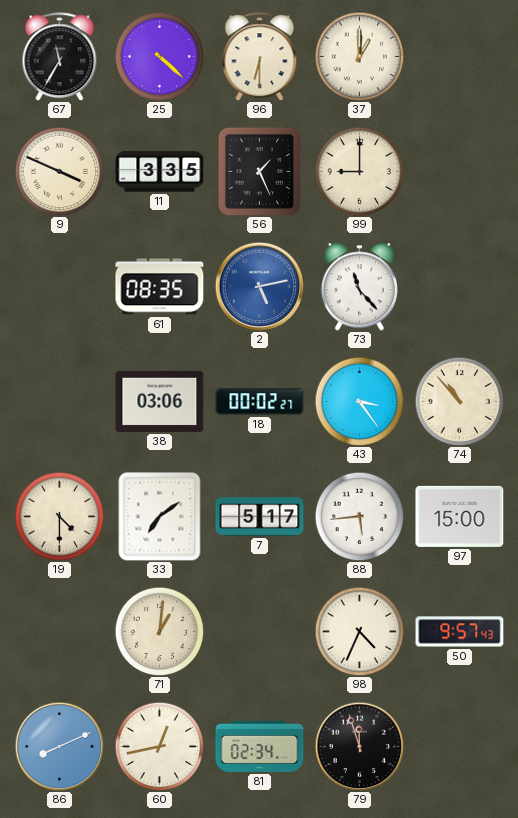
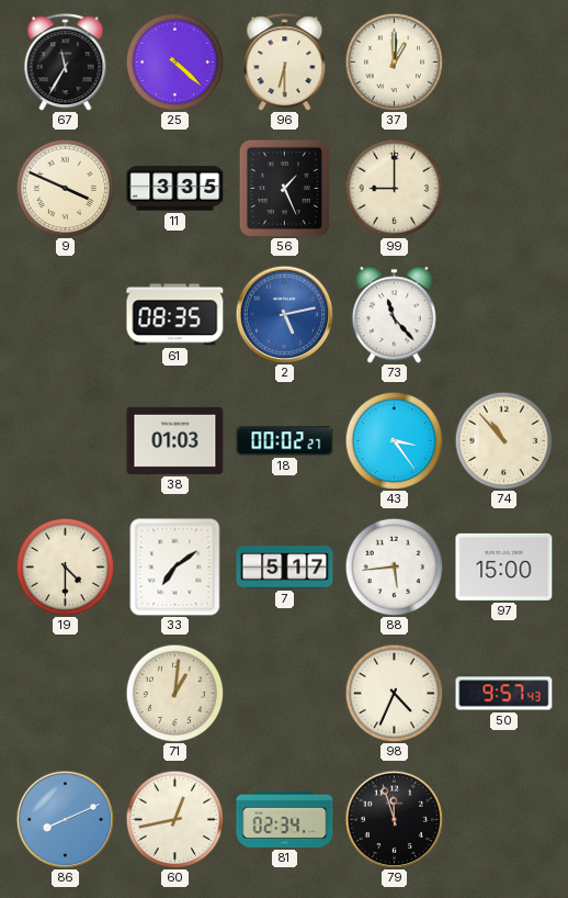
38: 03:06 -> 01:03 (175, 440)
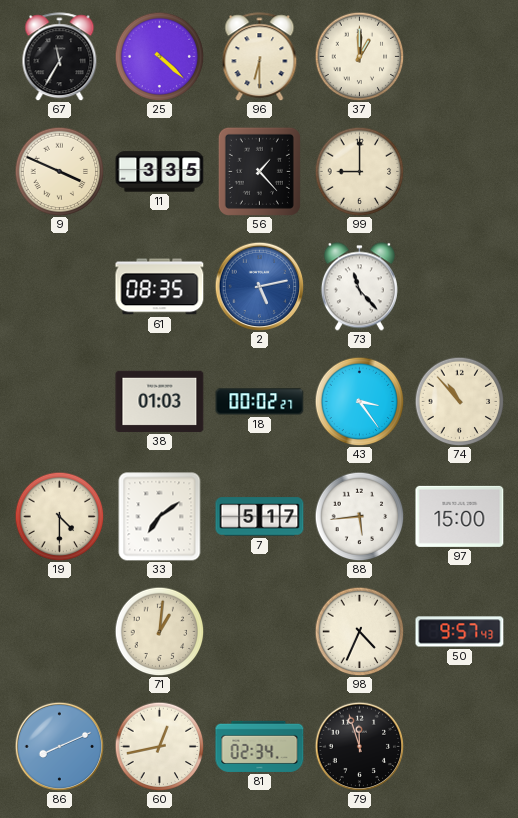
56: 1:26 -> 1:23 (259, 171)
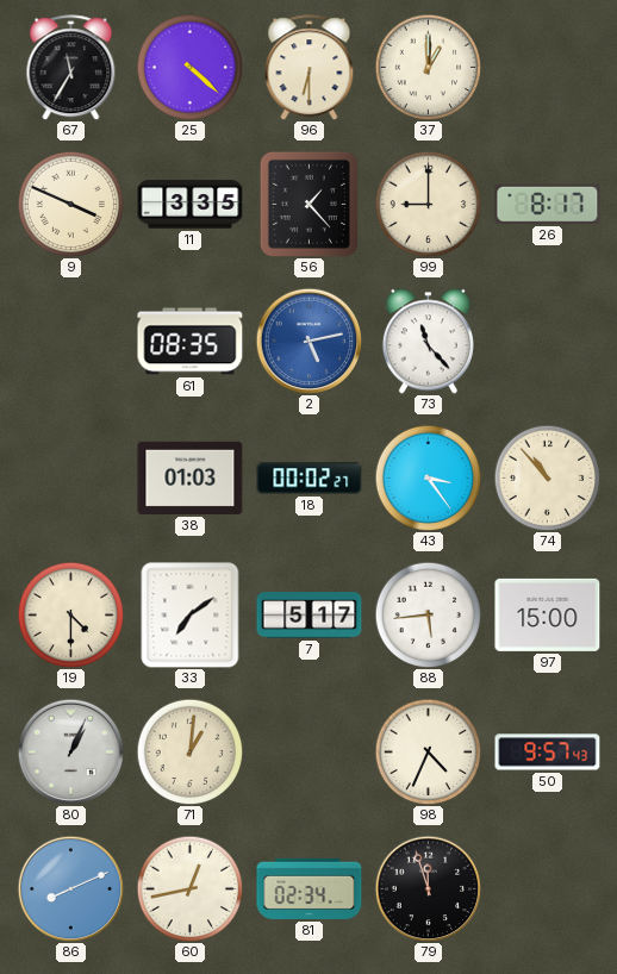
26: none -> 8:17 (548, 204)
80: none -> 1:04 (70, 751)
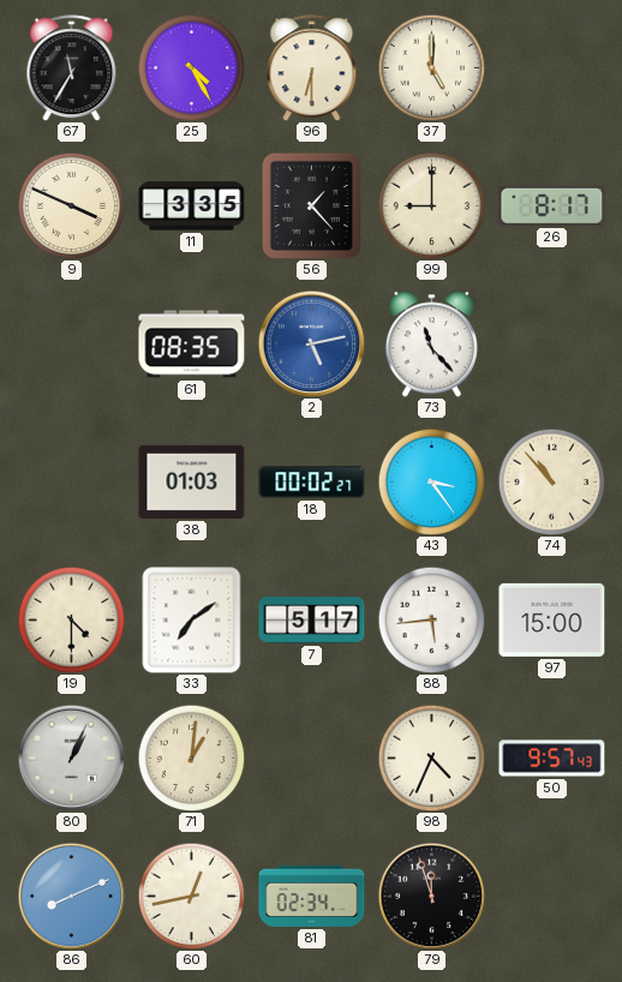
25: 4:22 -> 4:25 (191, 67)
37: 1:00 -> 5:00 (431, 67)
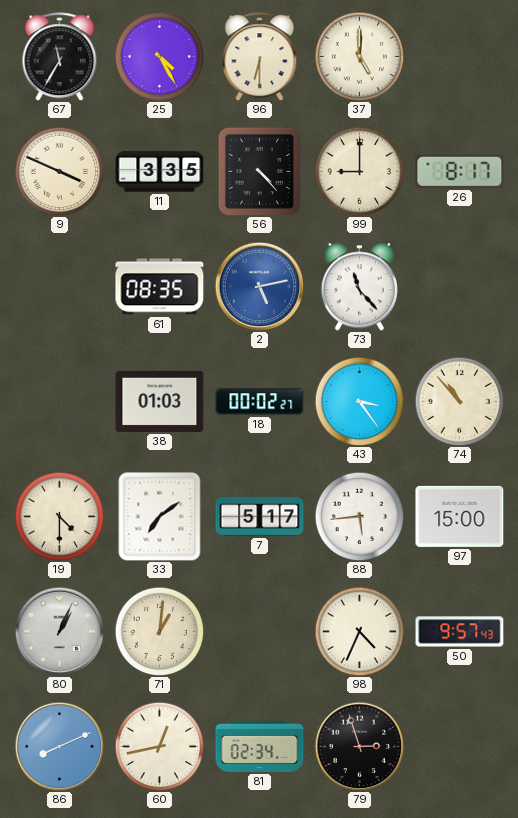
56: 1:23 -> 4:23 (259, 171)
79: 11:57 -> 2:57 (359, 746)
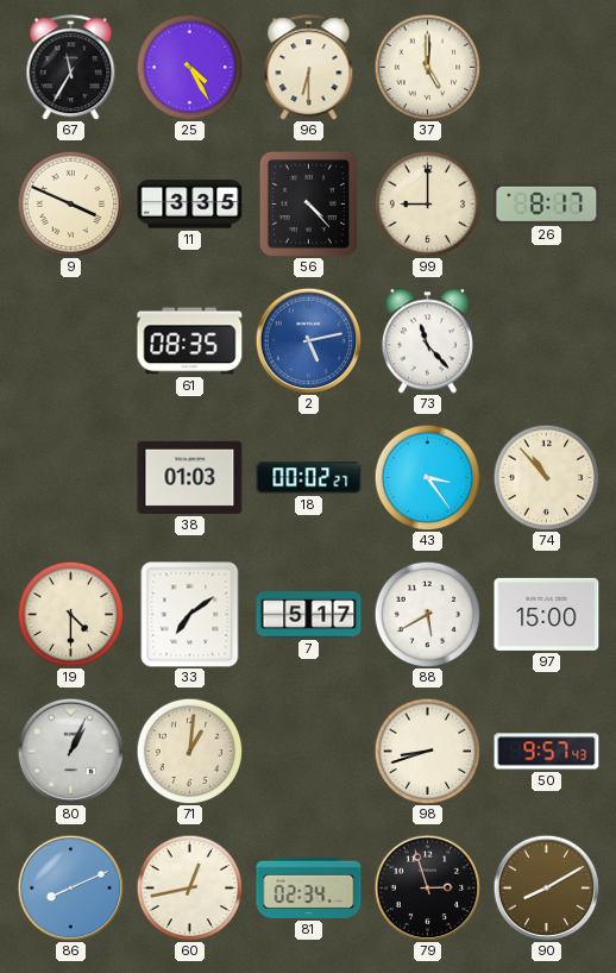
88: 5:44 -> 5:40 (427, 614)
98: 4:34 -> 8:42 (427, 751)
90: none -> 8:10 (546, 887)
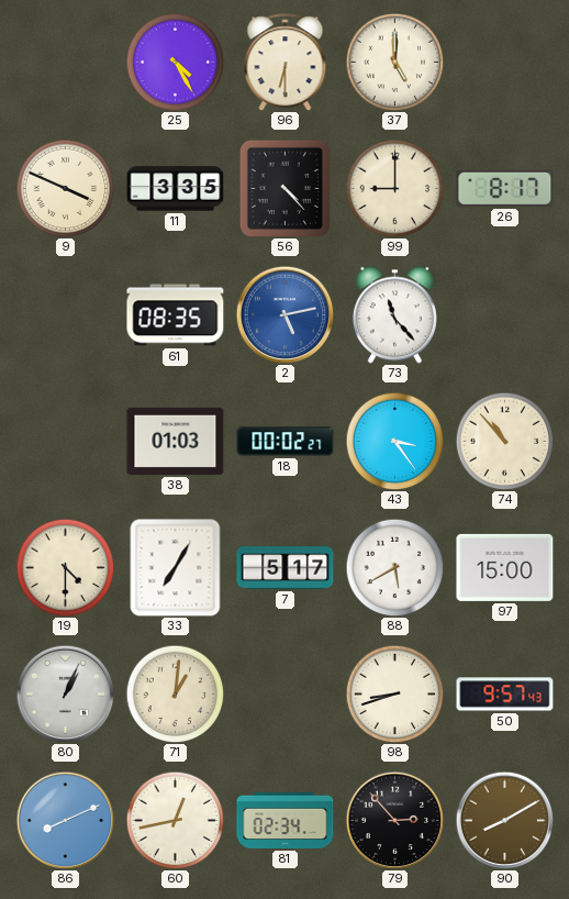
67: 11:35 -> none (71, 68)
33: 7:09 -> 7:05 (176, 568)
79: 2:57 -> 2:53 (394, 820)
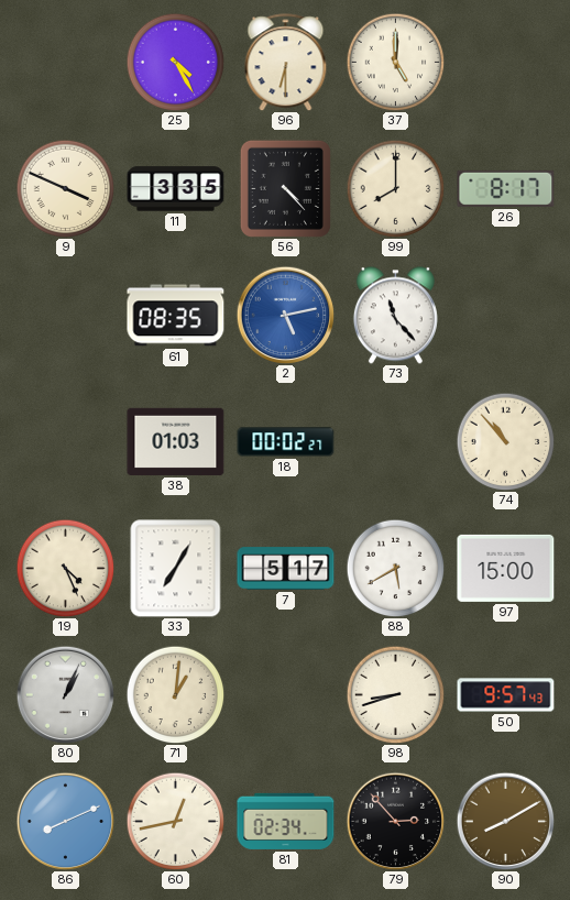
99: 9:00 -> 8:00 (395, 188)
43: 3:24 -> none (394, 441)
19: 4:30 -> 4:26 (65, 568)
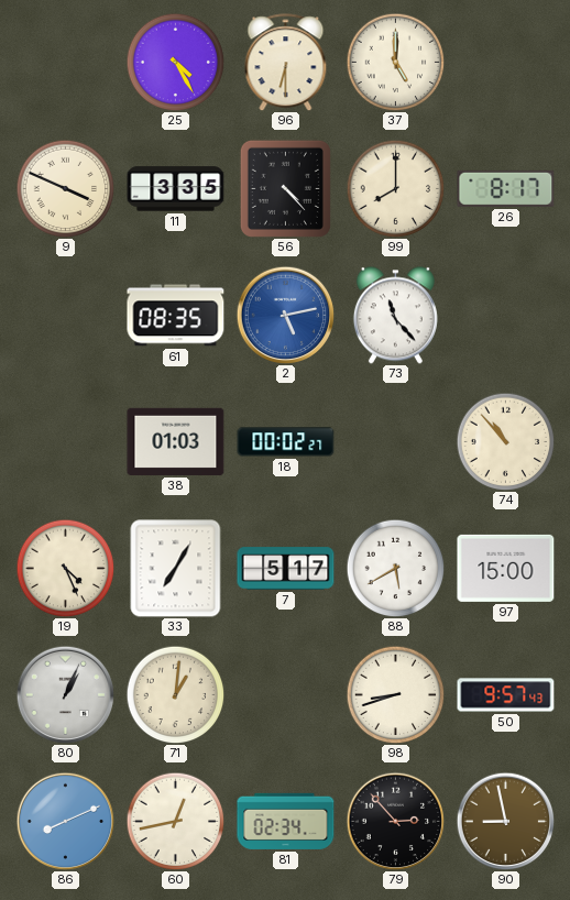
90: 8:10 -> 8:58 (505, 821)
